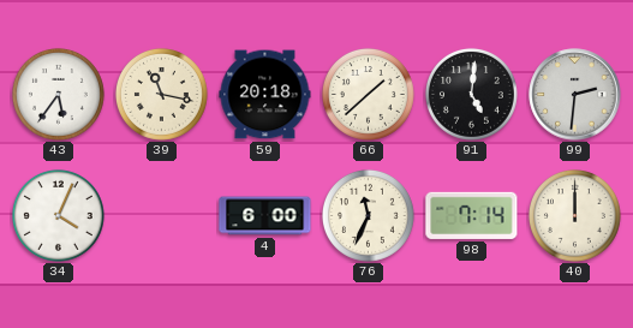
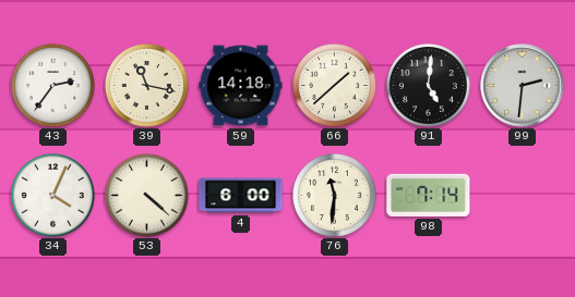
43: 5:36 -> 2:36 (52, 85)
59: 20:18 -> 14:18 (241, 86)
53: none -> 4:22 (146, 195)
76: 11:34 -> 11:31 (334, 195)
40: 12:00 -> none (574, 215)
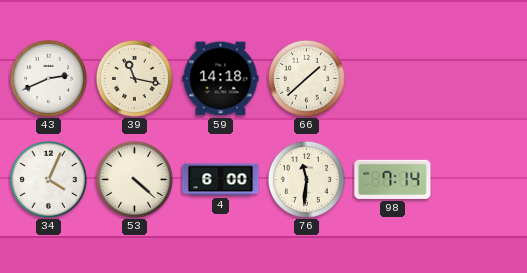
43: 2:36 -> 2:41 (48, 78)
91: 5:01 -> none (428, 85)
99: 2:31 -> none (523, 86)
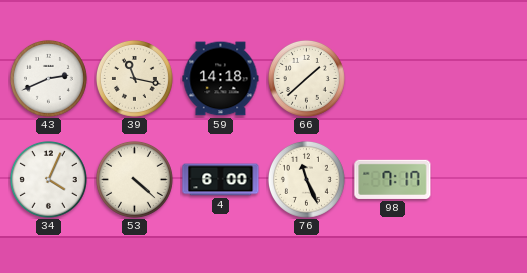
76: 11:31 -> 11:26 (306, 179)
98: 7:14 -> 7:17 (393, 179)
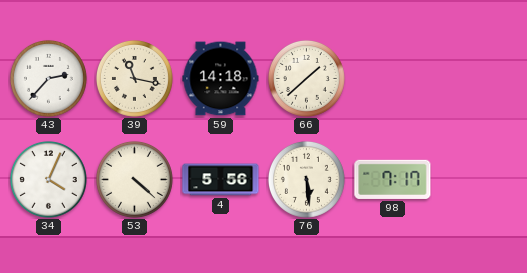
43: 2:41 -> 2:37 (48, 78)
4: 6:00 -> 5:56 (221, 180)
76: 11:26 -> 5:29 (306, 179)
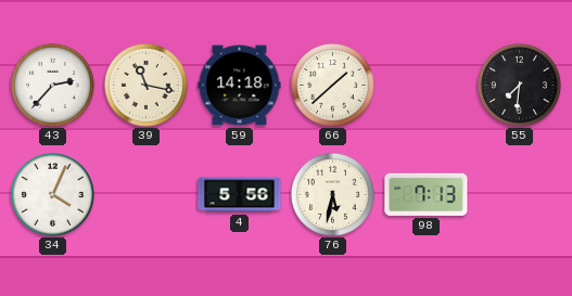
55: none -> 7:31 (519, 85)
53: 4:22 -> none (134, 179)
76: 5:29 -> 5:32 (332, 194)
98: 7:17 -> 7:13 (427, 194)
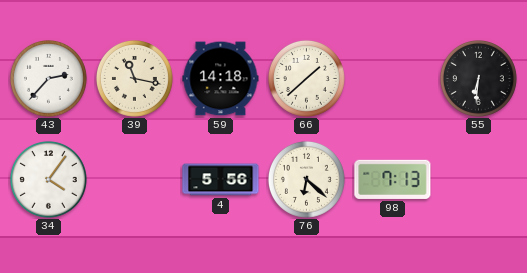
55: 7:31 -> 6:31 (478, 78)
34: 4:04 -> 4:06 (48, 179)
76: 5:32 -> 6:22 (306, 179)
